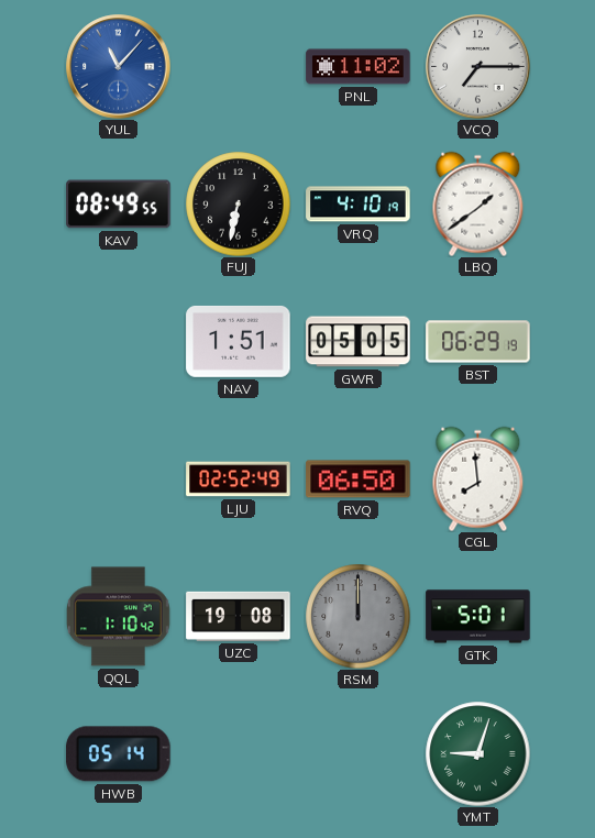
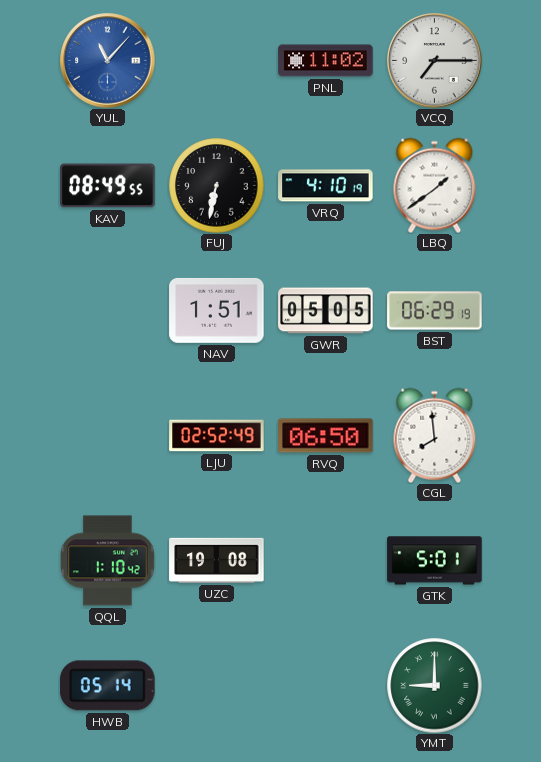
RSM: 12:00 -> none (357, 616)
YMT: 9:03 -> 9:00 (434, 685)
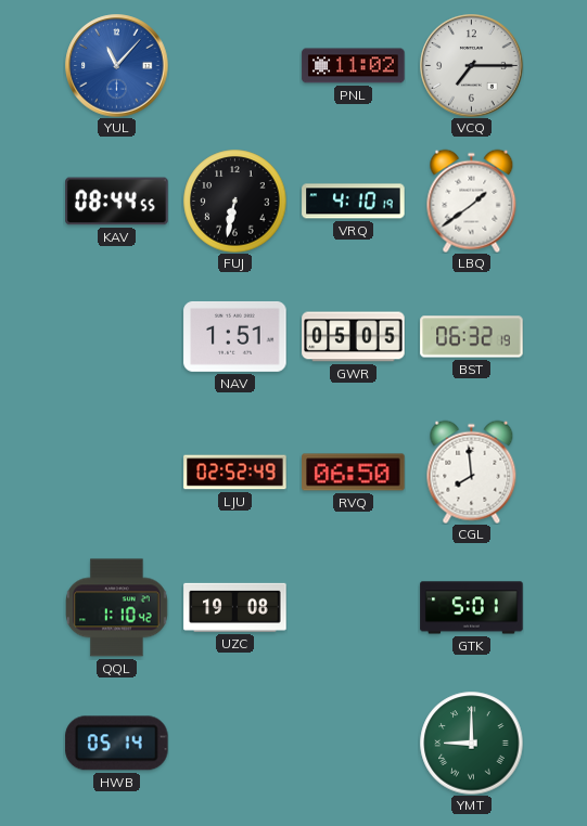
KAV: 08:49 -> 08:44 (117, 202)
BST: 06:29 -> 06:32 (472, 337)
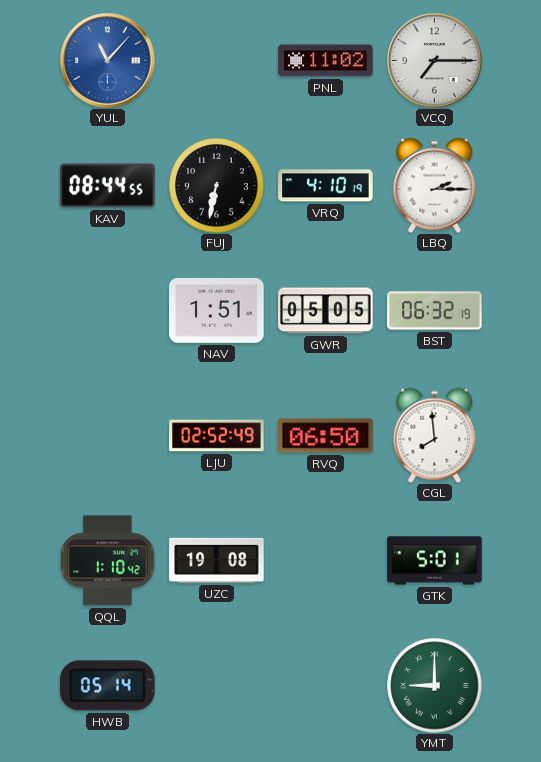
LBQ: 1:39 -> 2:15 (435, 185)
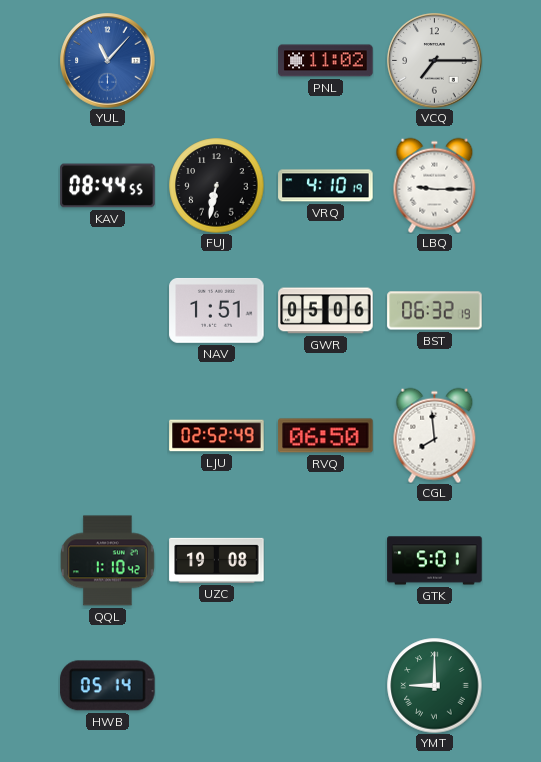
LBQ: 2:15 -> 9:15 (435, 185)
GWR: 05:05 -> 05:06 (326, 311)
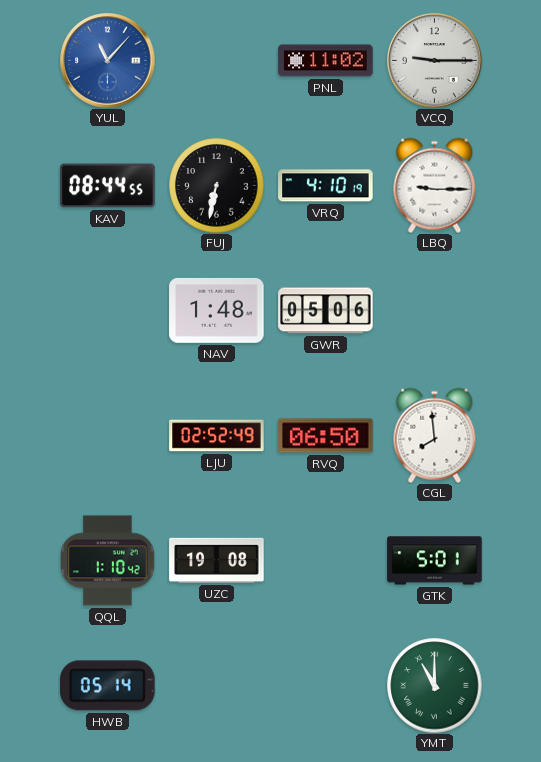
VCQ: 7:15 -> 9:15 (435, 61)
NAV: 1:51 -> 1:48 (217, 310)
BST: 06:32 -> none (435, 311)
YMT: 9:00 -> 11:00 (434, 685)
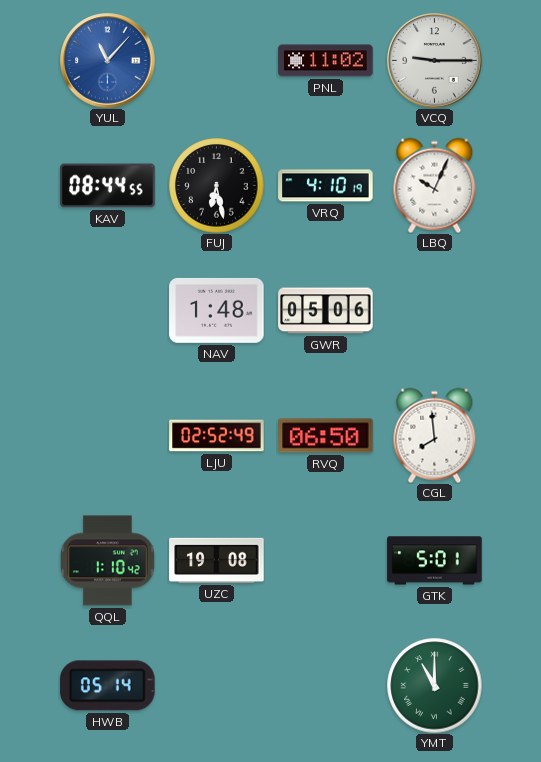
FUJ: 6:32 -> 6:28 (216, 185)
LBQ: 9:15 -> 10:04 (435, 185)
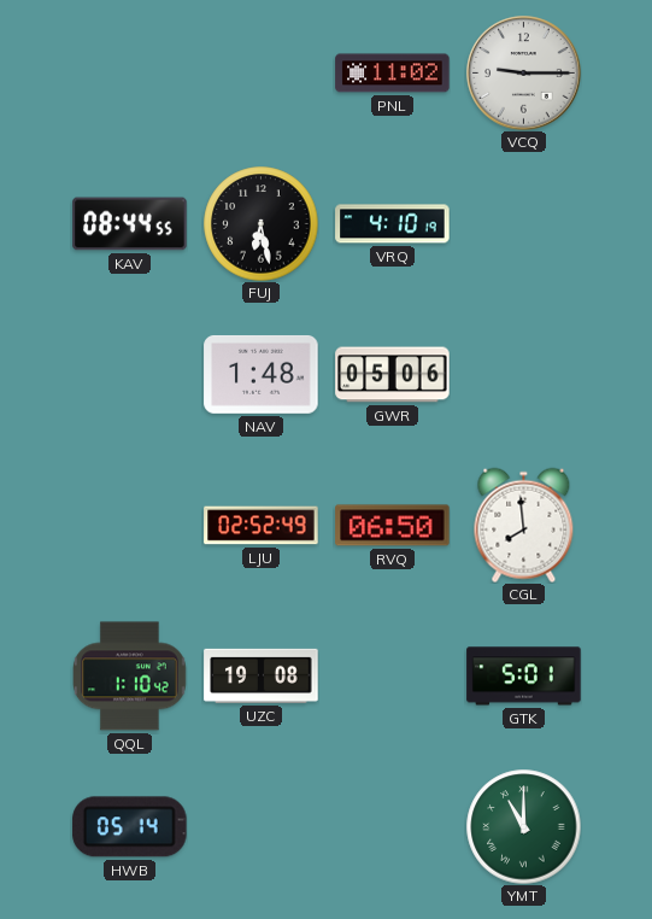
YUL: 11:07 -> none (108, 61)
LBQ: 10:04 -> none (435, 185)
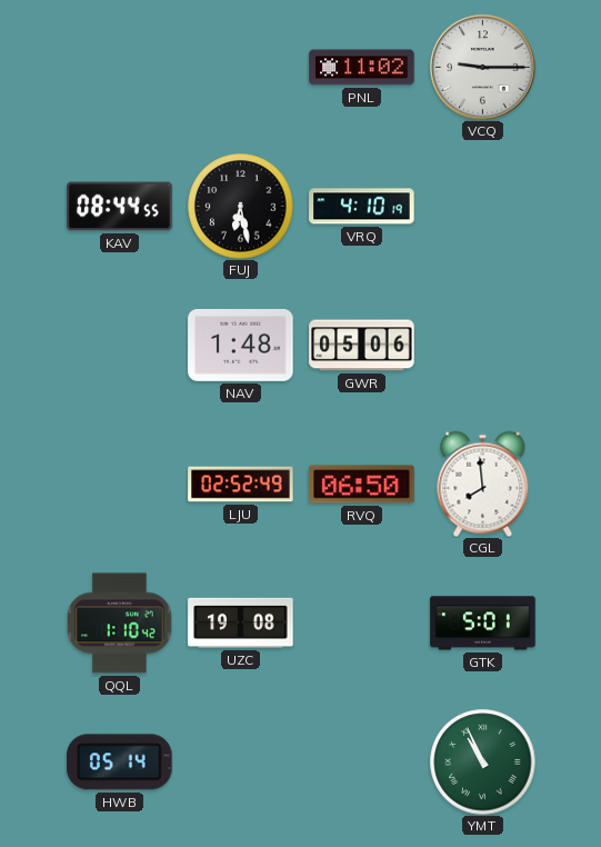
YMT: 11:00 -> 10:56 (482, 761)
